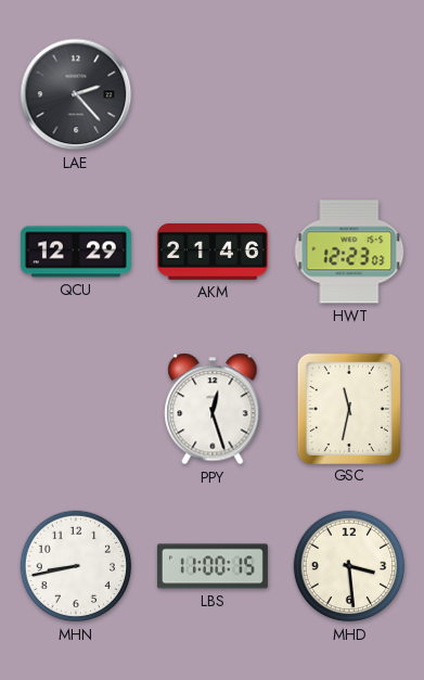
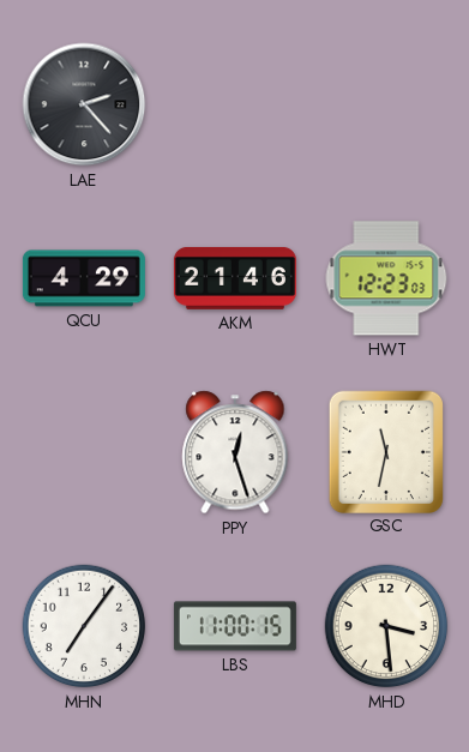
QCU: 12:29 -> 4:29 (84, 278)
MHN: 8:43 -> 7:06 (84, 626)
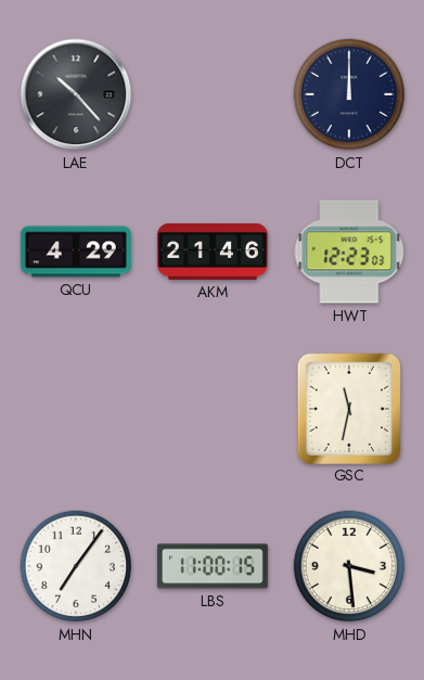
LAE: 2:23 -> 10:23 (76, 94)
DCT: none -> 12:00 (349, 94)
PPY: 12:27 -> none (235, 452)
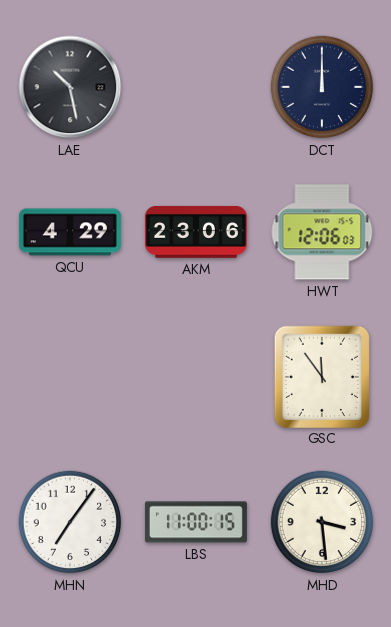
LAE: 10:23 -> 10:28 (70, 87)
AKM: 21:46 -> 23:06 (196, 232)
HWT: 12:23 -> 12:06 (322, 232)
GSC: 11:32 -> 11:54 (321, 376)
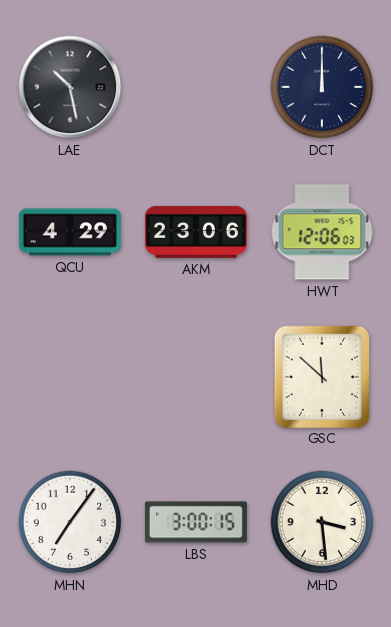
GSC: 11:54 -> 11:52 (321, 376)
LBS: 11:00 -> 3:00 (196, 522)
